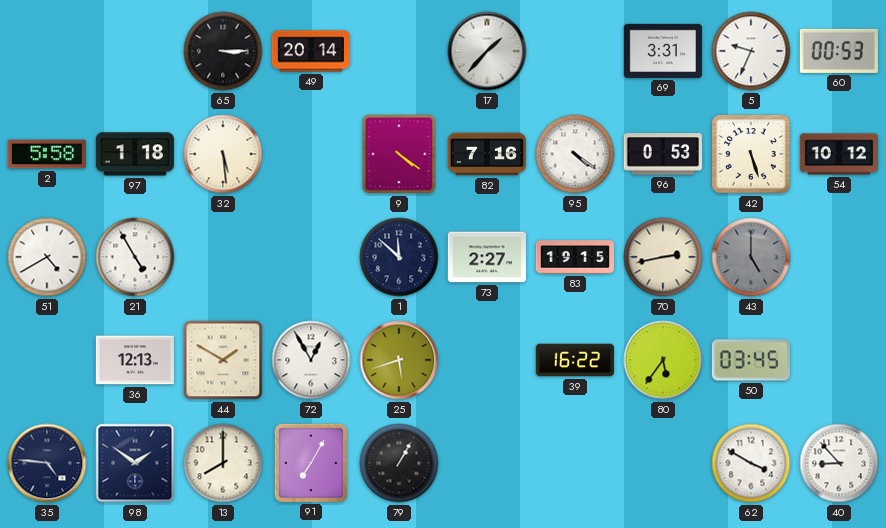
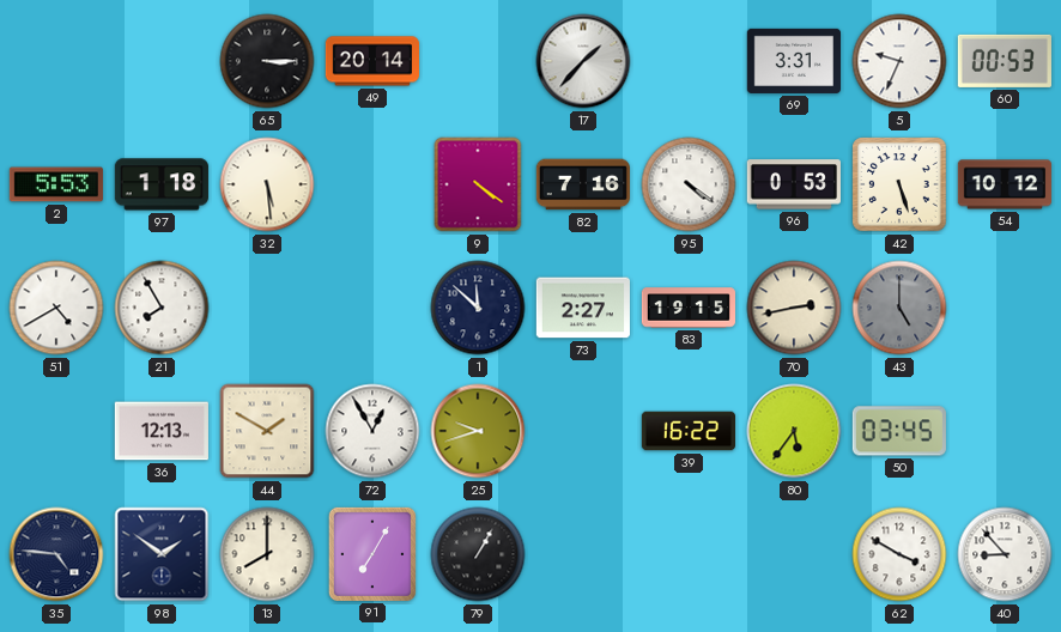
2: 5:58 -> 5:53 (56, 184)
21: 4:55 -> 7:55 (162, 308)
25: 5:42 -> 9:42 (478, 431)
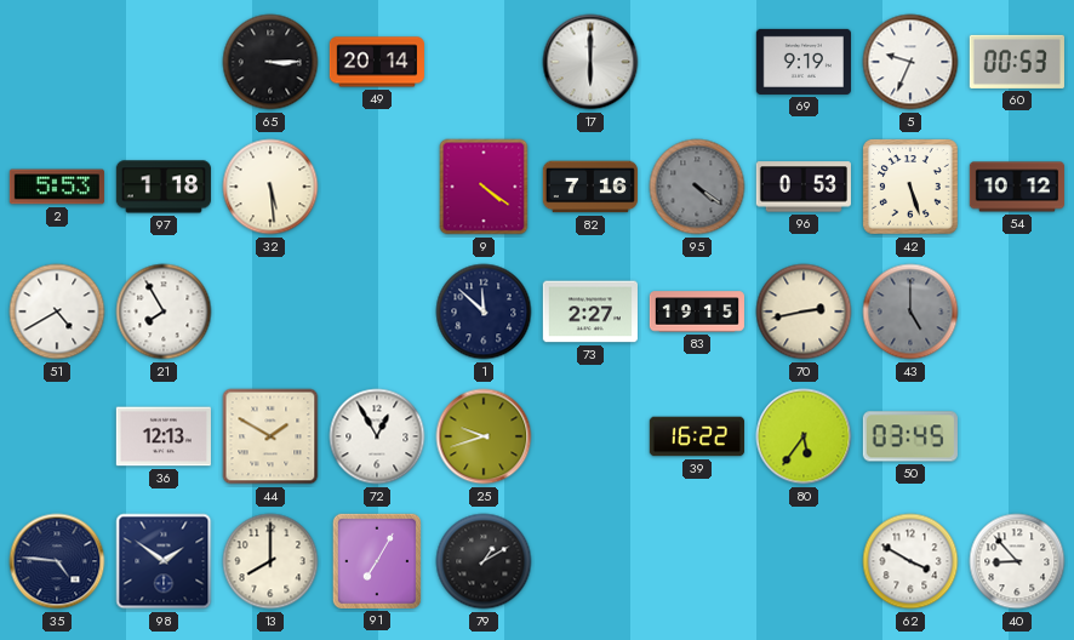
17: 1:37 -> 6:00 (590, 62)
69: 3:31 -> 9:19 (802, 62)
95 dial: white -> grey (697, 187)
79: 1:05 -> 1:10 (484, 561)
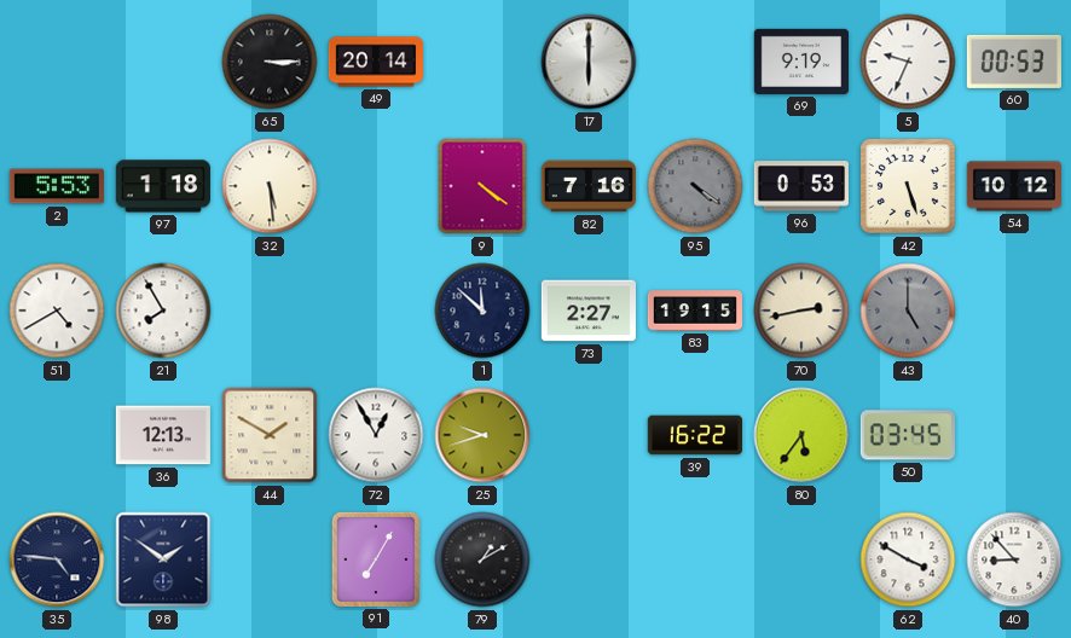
13: 8:00 -> none (270, 561)
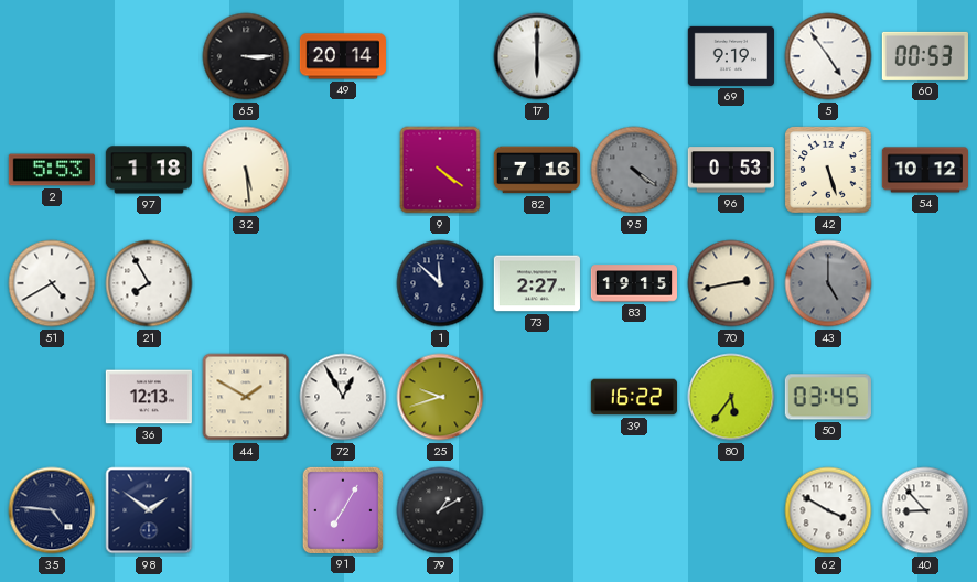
5: 9:34 -> 4:54 (828, 56)
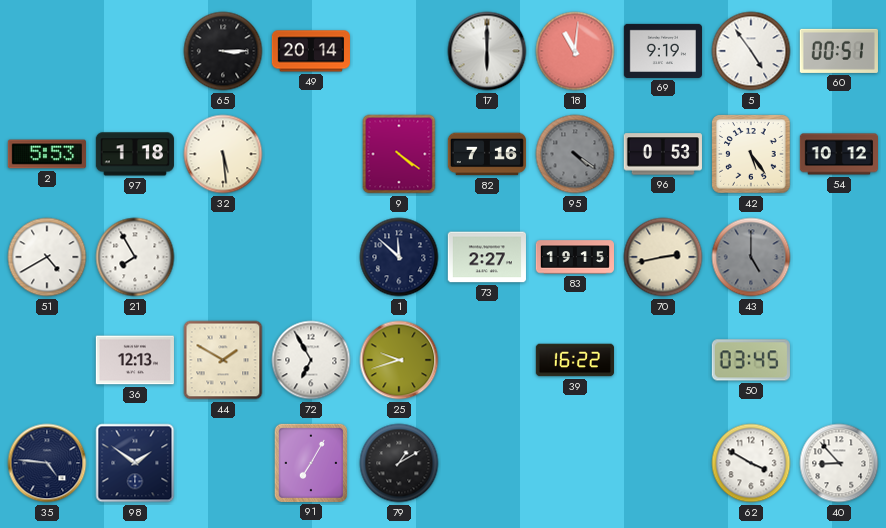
18: none -> 11:01 (575, 51)
60: 00:53 -> 00:51 (839, 51)
42: 5:27 -> 5:24 (751, 154)
72: 12:55 -> 6:55 (311, 360)
80: 5:36 -> none (731, 397)
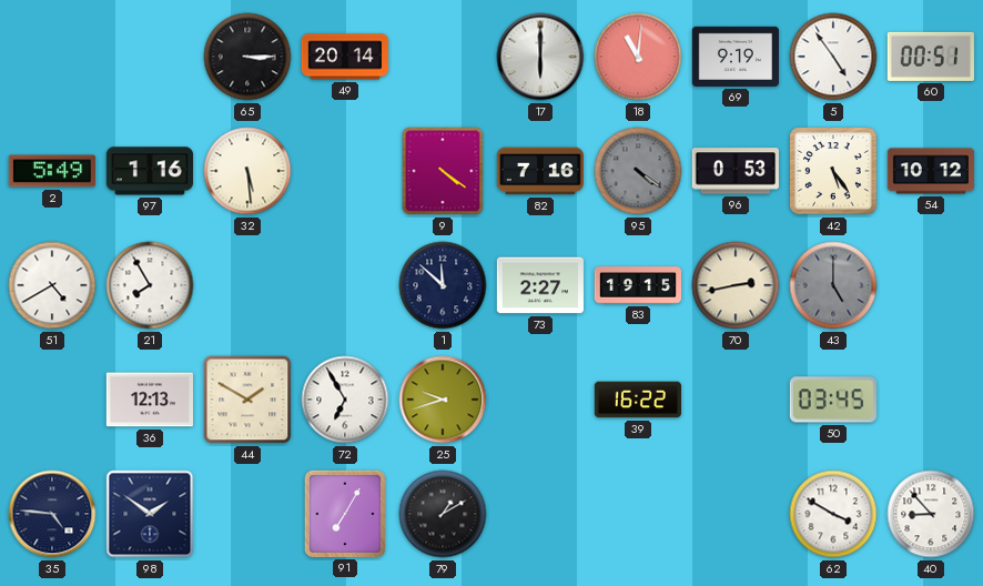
2: 5:53 -> 5:49 (52, 171)
97: 1:18 -> 1:16 (150, 171)
